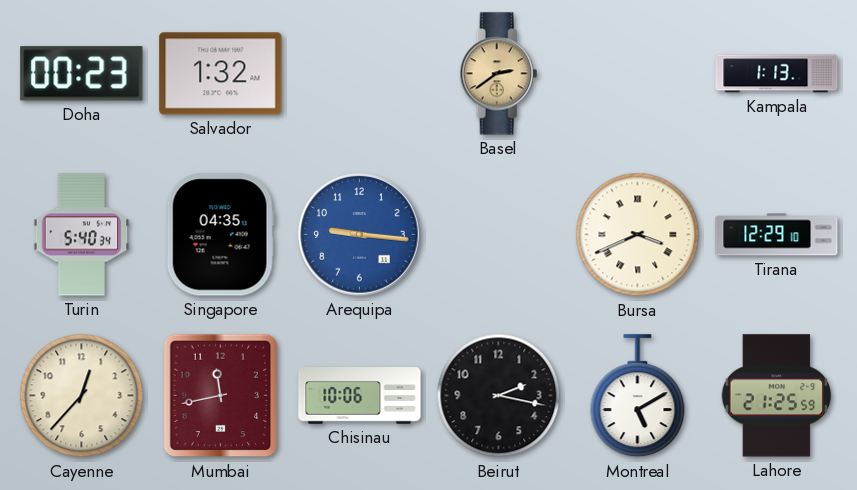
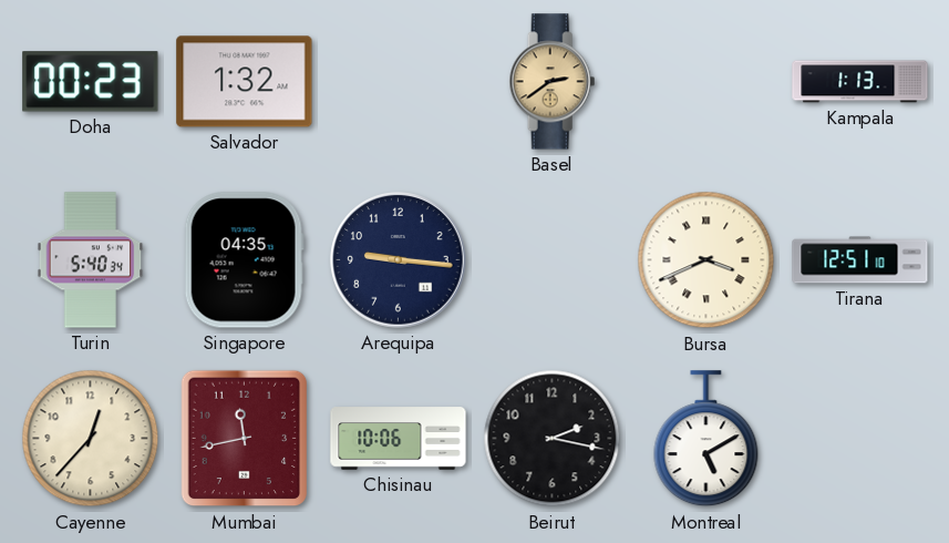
Arequipa dial: blue -> navy (399, 260)
Tirana: 12:29 -> 12:51 (860, 260)
Lahore: 21:25 -> none (777, 396)
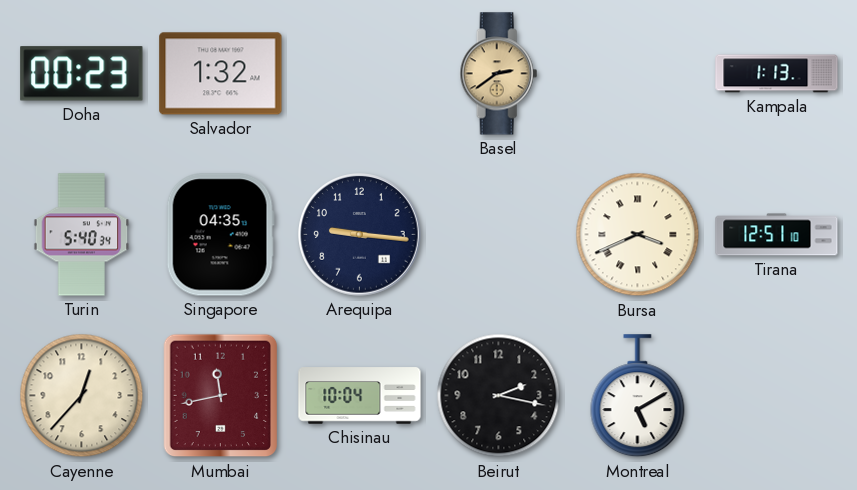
Chisinau: 10:06 -> 10:04 (360, 396)
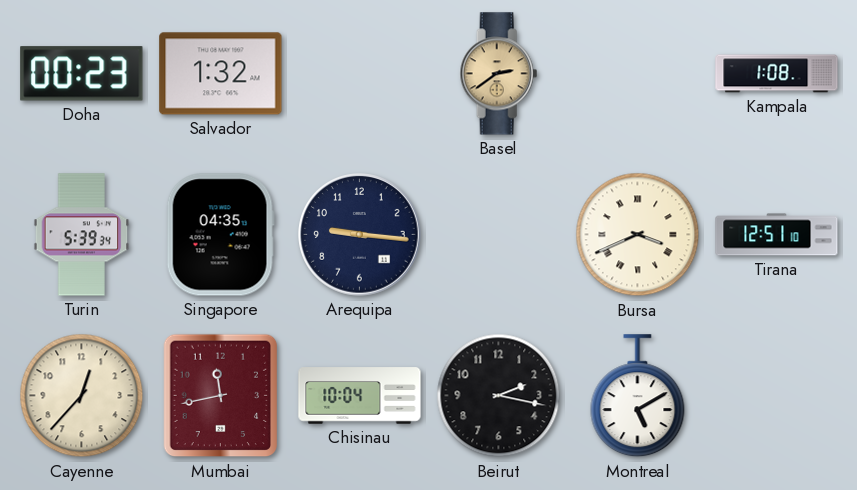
Kampala: 1:13 -> 1:08 (777, 74)
Turin: 5:40 -> 5:39 (82, 235)
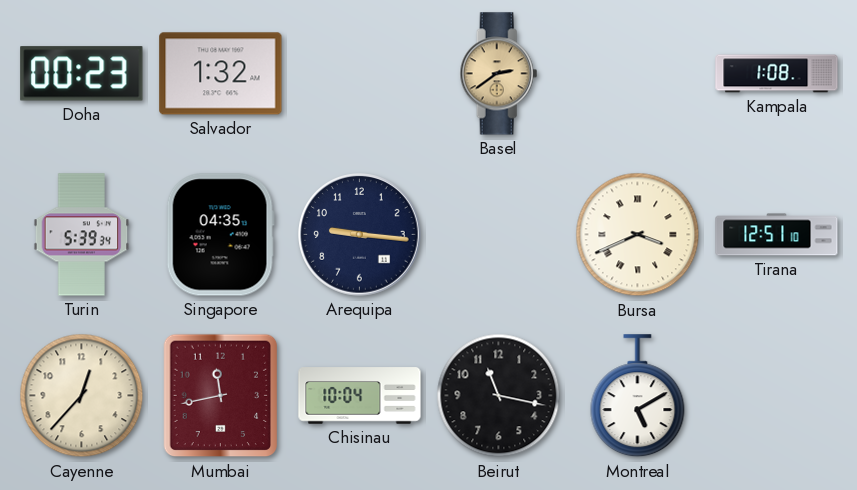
Beirut: 2:17 -> 11:17 (499, 396)
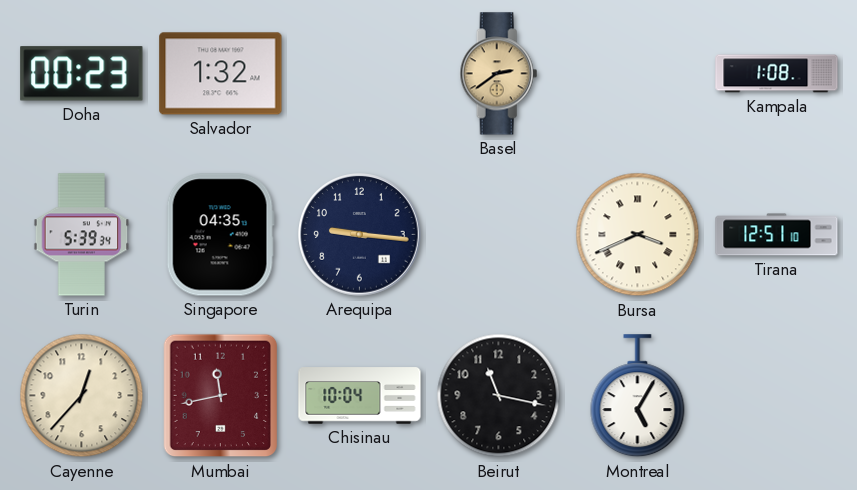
Montreal: 5:10 -> 5:05 (638, 396)
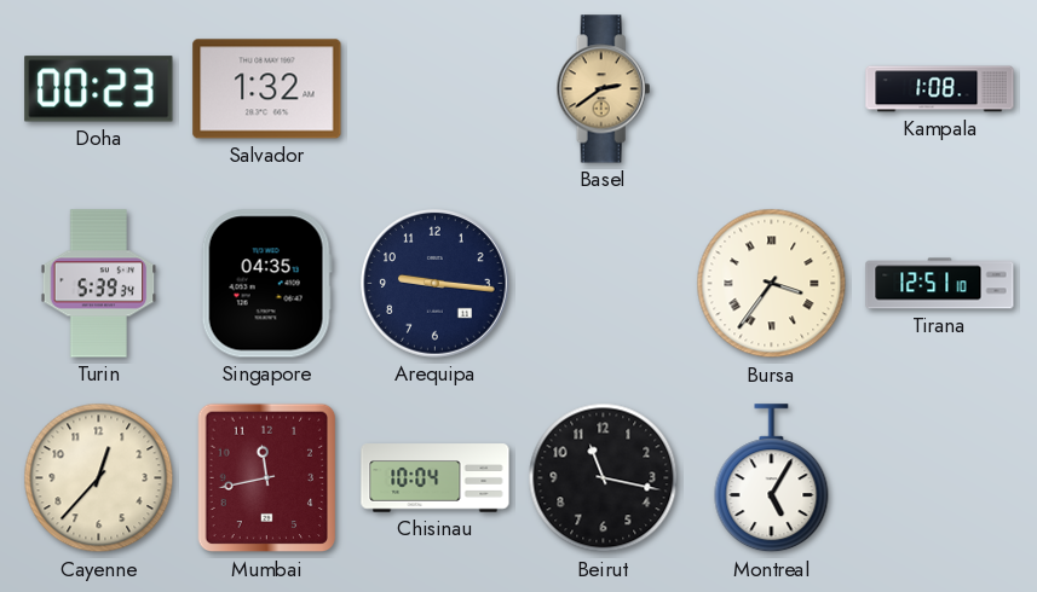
Bursa: 3:41 -> 3:36 (772, 284)
